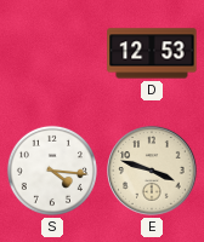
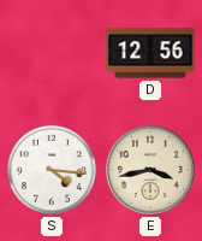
D: 12:53 -> 12:56 (150, 53)
E: 3:48 -> 3:43 (150, 170)
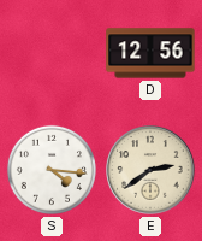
E: 3:43 -> 2:39 (150, 170)
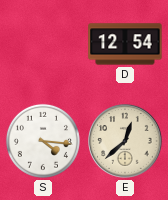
D: 12:56 -> 12:54 (125, 44)
E: 2:39 -> 12:38 (125, 141)
